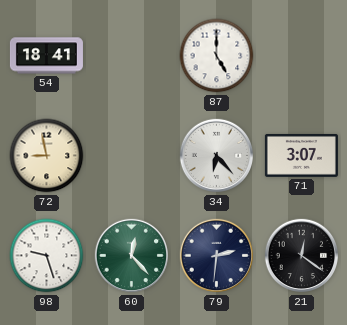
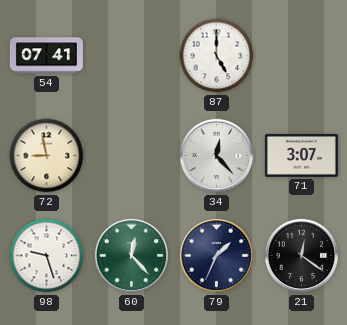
54: 18:41 -> 07:41 (46, 56)
34: 6:23 -> 12:23 (217, 156)
79: 2:31 -> 1:34 (217, 256)
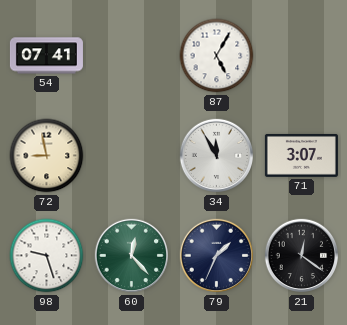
87: 5:00 -> 5:05 (217, 56)
34: 12:23 -> 11:55 (217, 156)
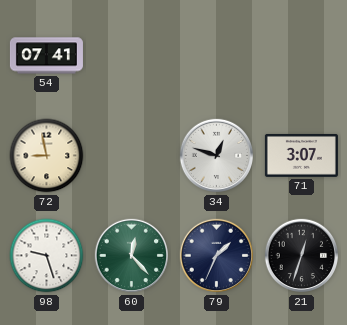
87: 5:05 -> none (217, 56)
34: 11:55 -> 12:48 (217, 156)
21: 12:21 -> 12:33 (302, 256)
